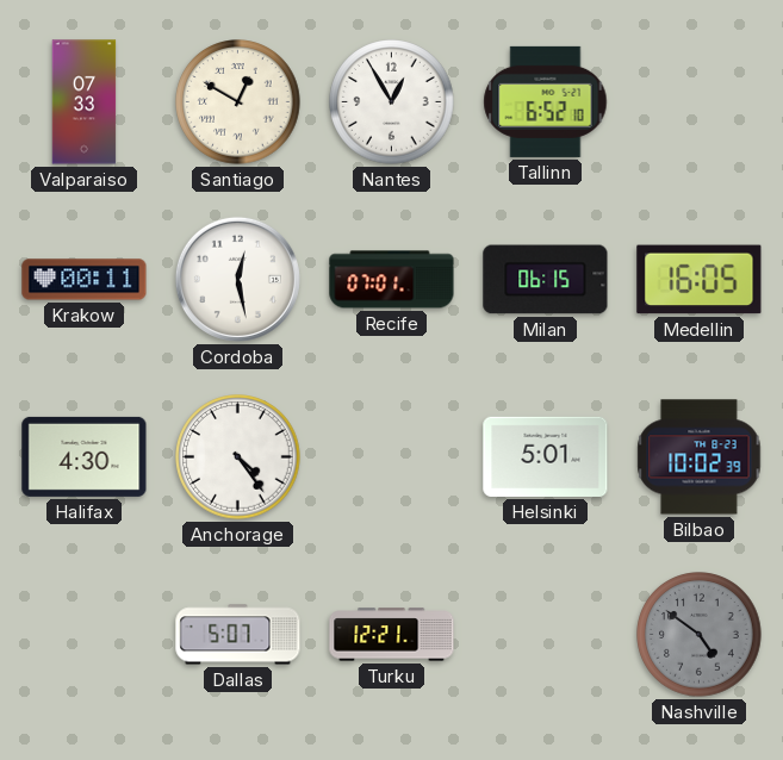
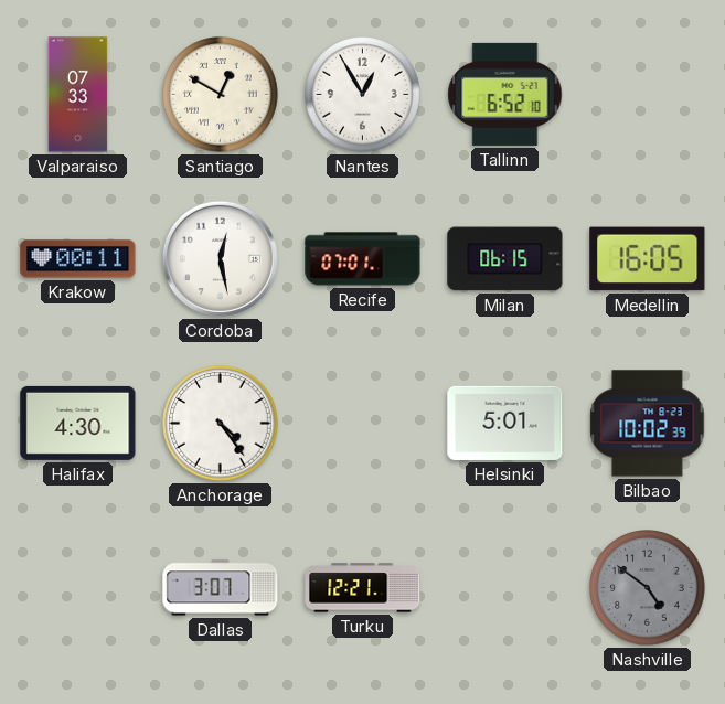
Dallas: 5:07 -> 3:07 (221, 588)
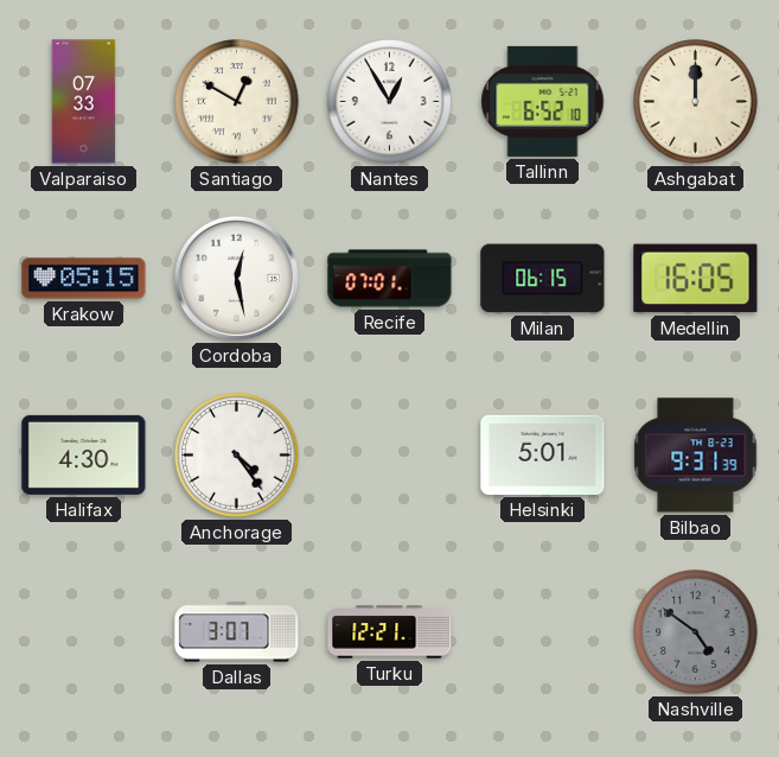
Ashgabat: none -> 12:00 (696, 102)
Krakow: 00:11 -> 05:15 (84, 279)
Bilbao: 10:02 -> 9:31 (696, 456)
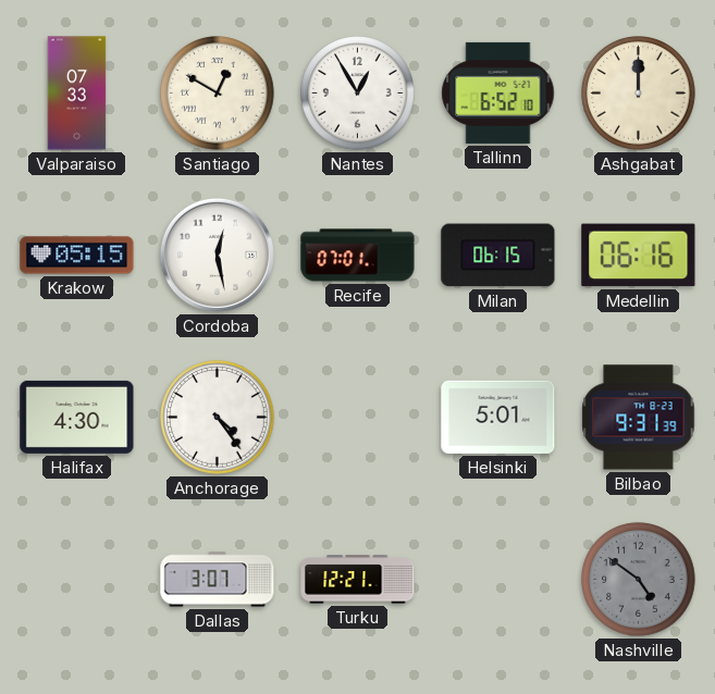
Medellin: 16:05 -> 06:16 (639, 256)
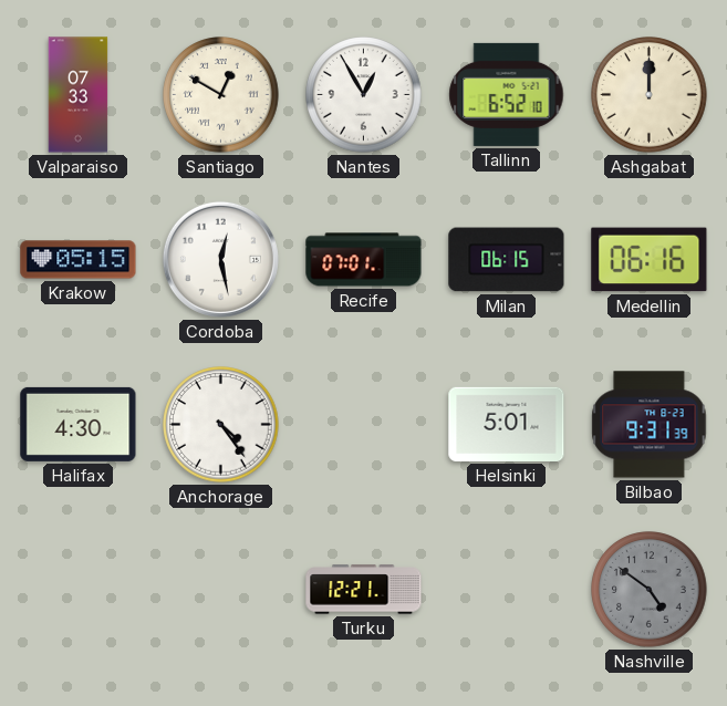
Dallas: 3:07 -> none (218, 580)
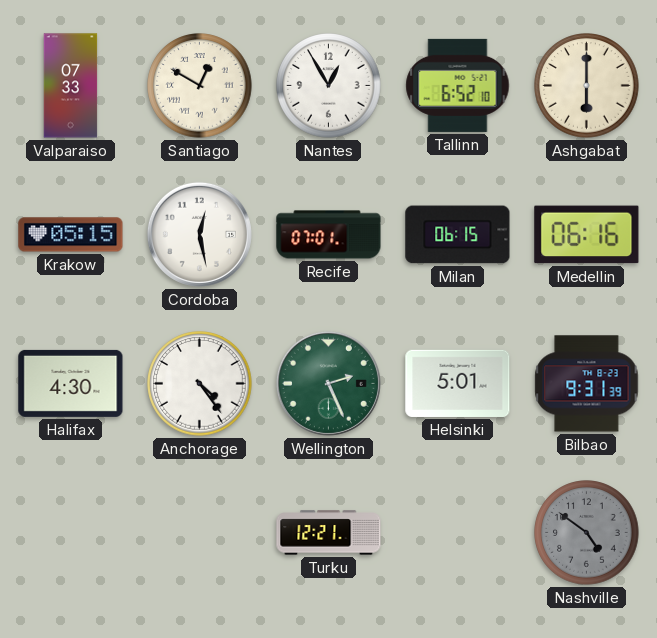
Ashgabat: 12:00 -> 6:00 (587, 86)
Wellington: none -> 2:26 (328, 383)
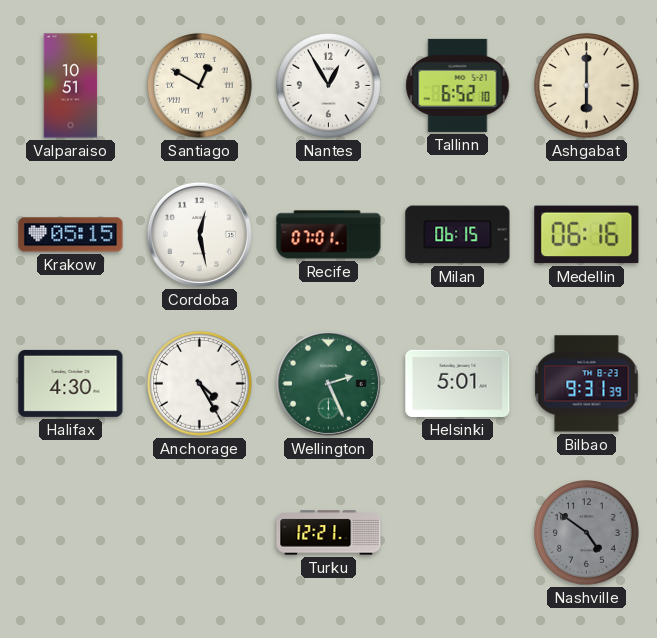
Valparaiso: 07:33 -> 10:51 (71, 86)
Anchorage: 4:24 -> 4:25 (200, 384)
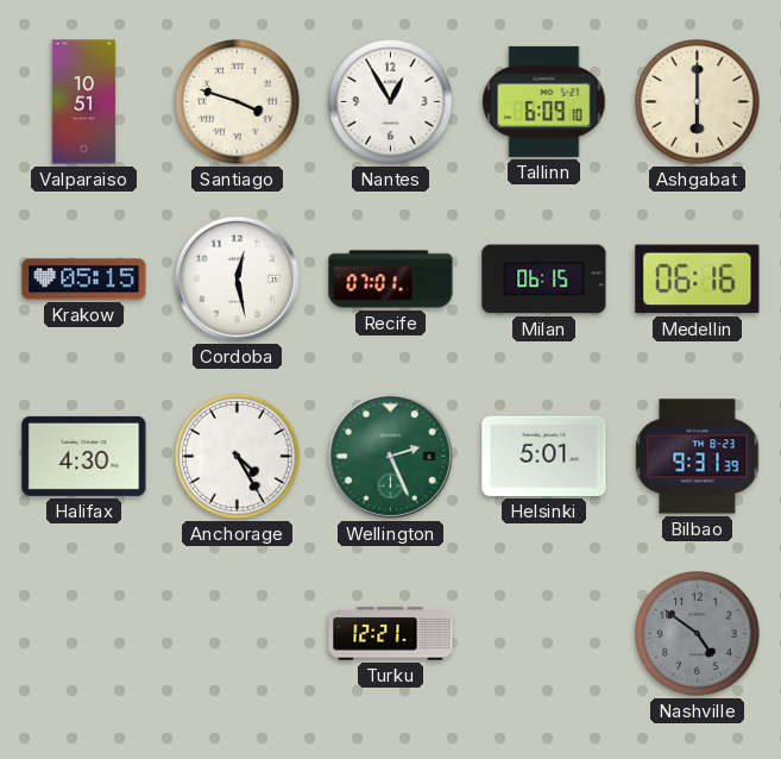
Santiago: 12:50 -> 3:48 (238, 102)
Tallinn: 6:52 -> 6:09 (544, 101)
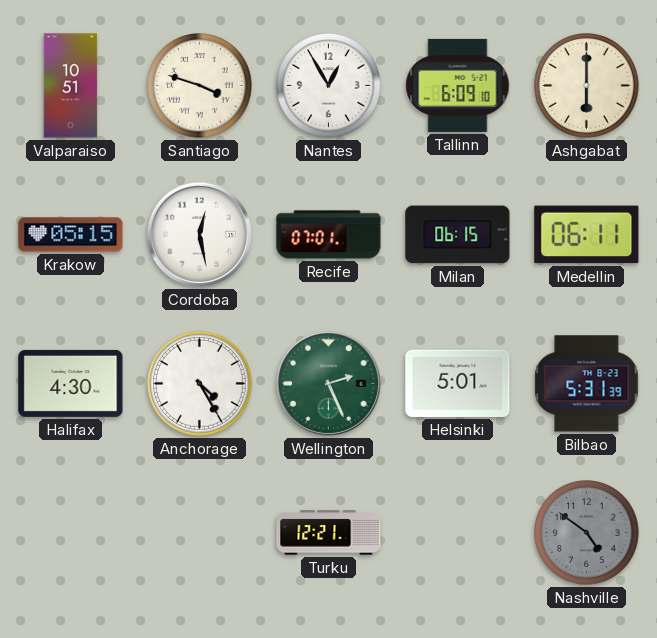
Medellin: 06:16 -> 06:11 (587, 235)
Bilbao: 9:31 -> 5:31 (587, 384)
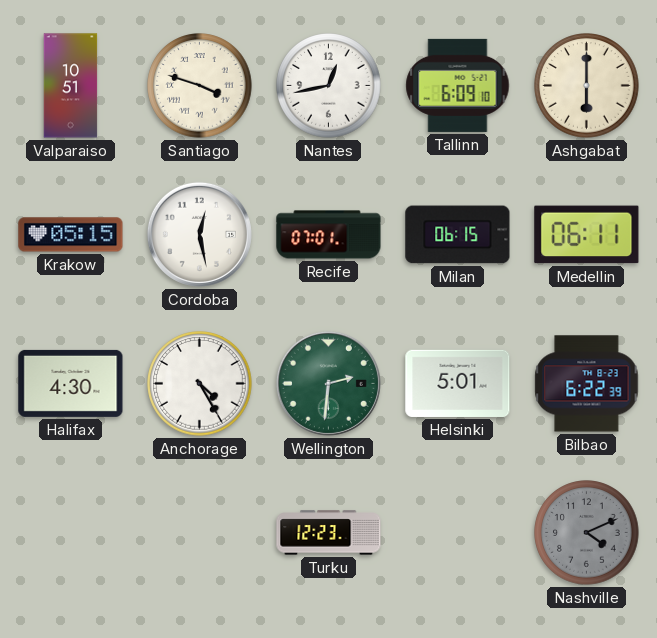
Nantes: 12:55 -> 12:43 (329, 86)
Wellington: 2:26 -> 2:31 (328, 383)
Bilbao: 5:31 -> 6:22 (587, 384)
Turku: 12:21 -> 12:23 (329, 533)
Nashville: 4:51 -> 4:11 (587, 533)
